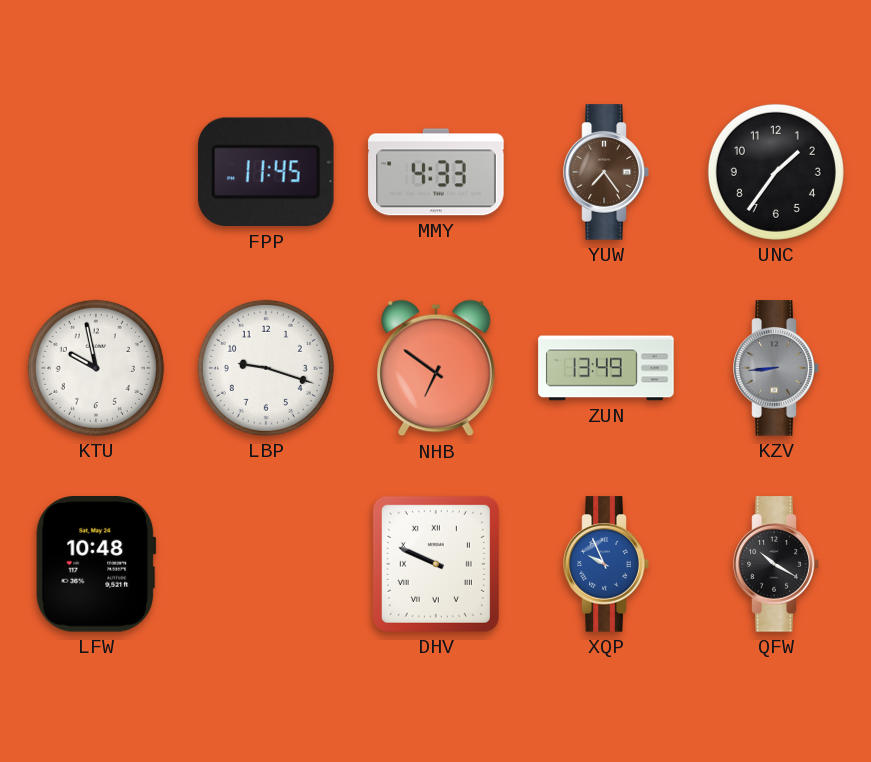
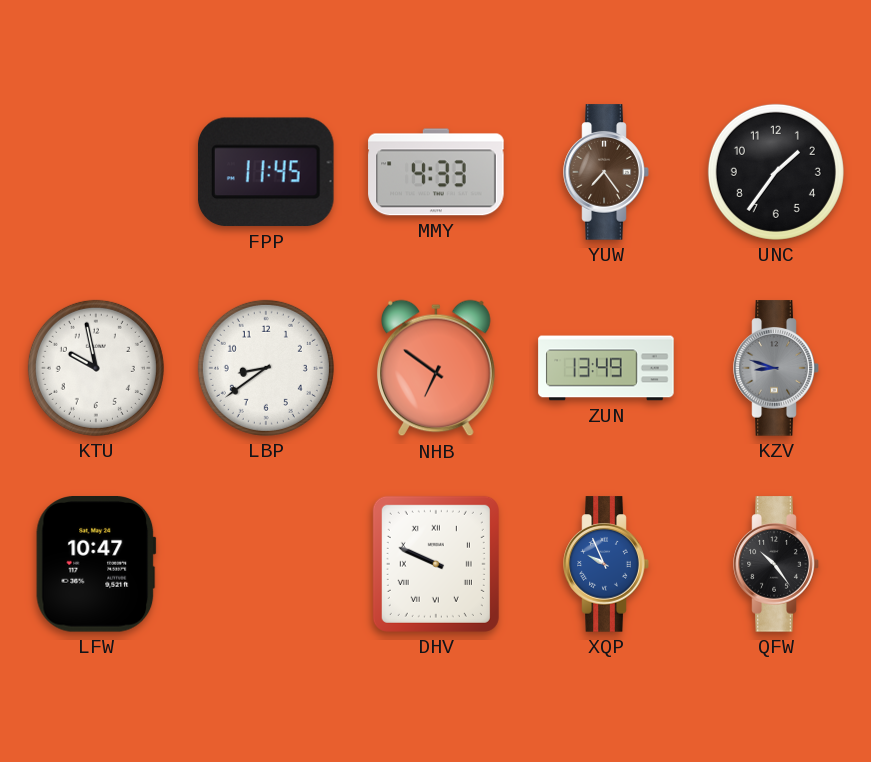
LBP: 9:18 -> 8:39 (266, 368)
KZV: 8:44 -> 8:48 (776, 368)
LFW: 10:48 -> 10:47 (96, 565)
QFW: 10:20 -> 10:24 (776, 564)
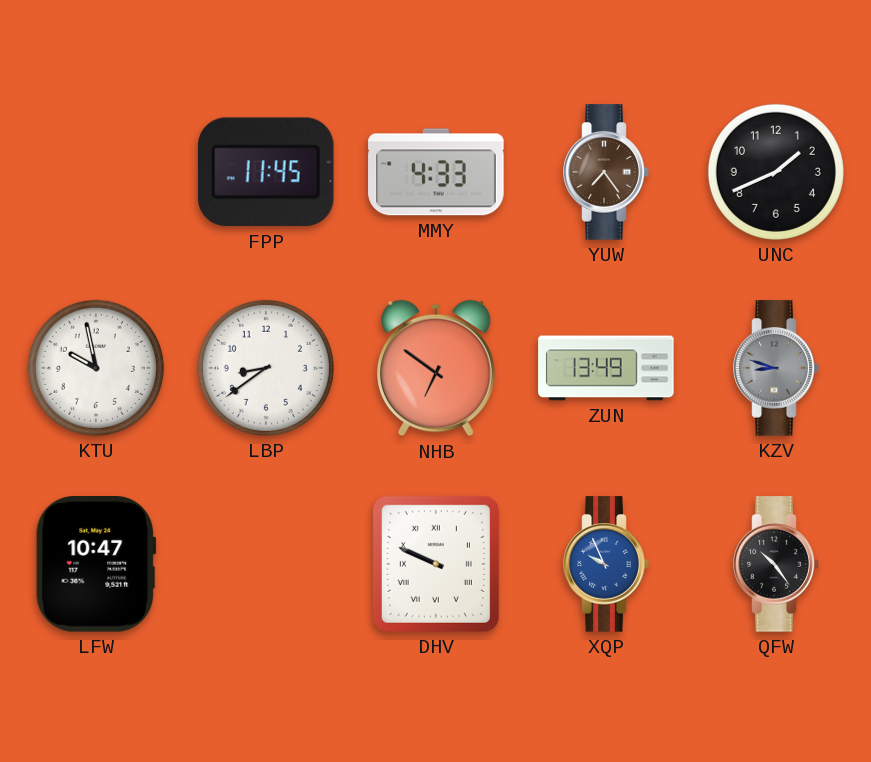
UNC: 1:36 -> 1:41 (776, 172)
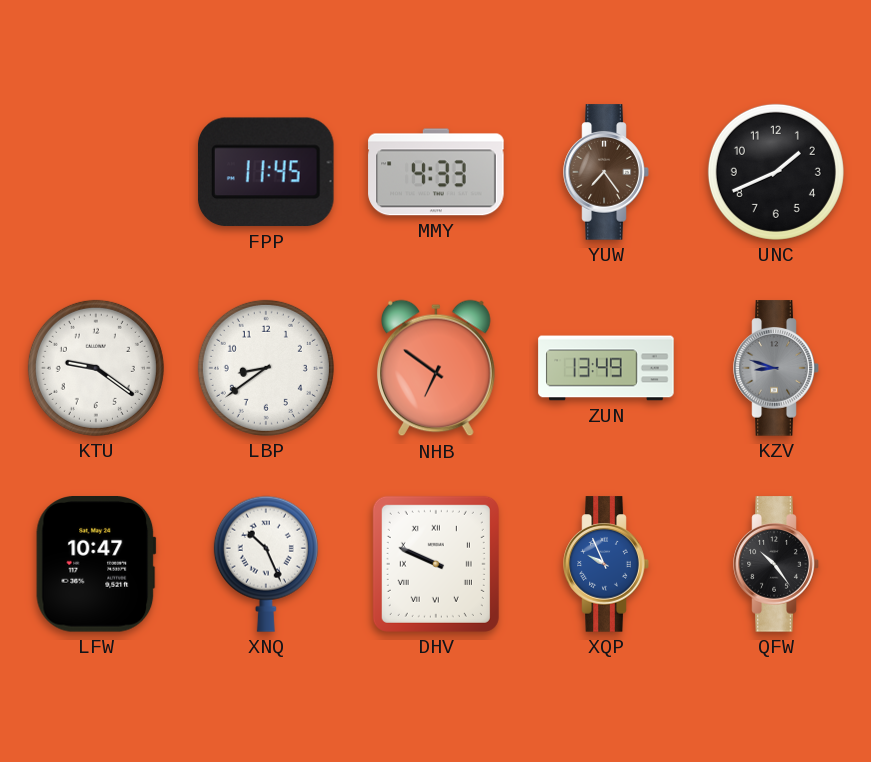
KTU: 9:58 -> 9:21 (96, 368)
XNQ: none -> 10:26 (266, 564)
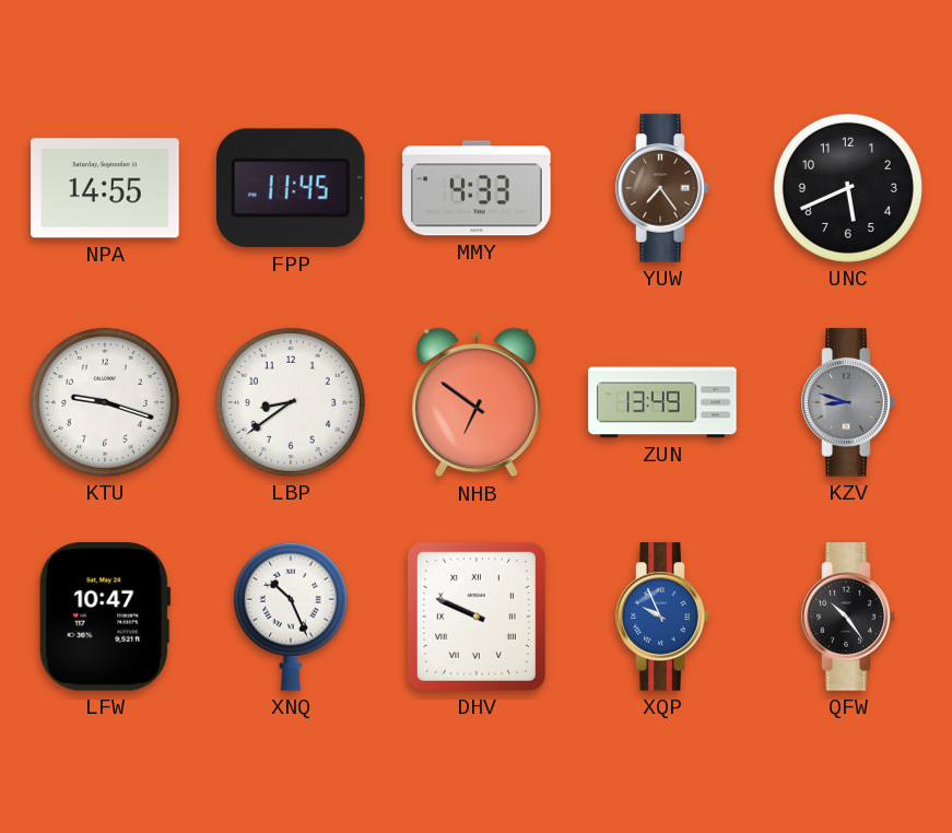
NPA: none -> 14:55 (105, 188)
UNC: 1:41 -> 5:41 (848, 188)
KTU: 9:21 -> 9:18 (105, 402)
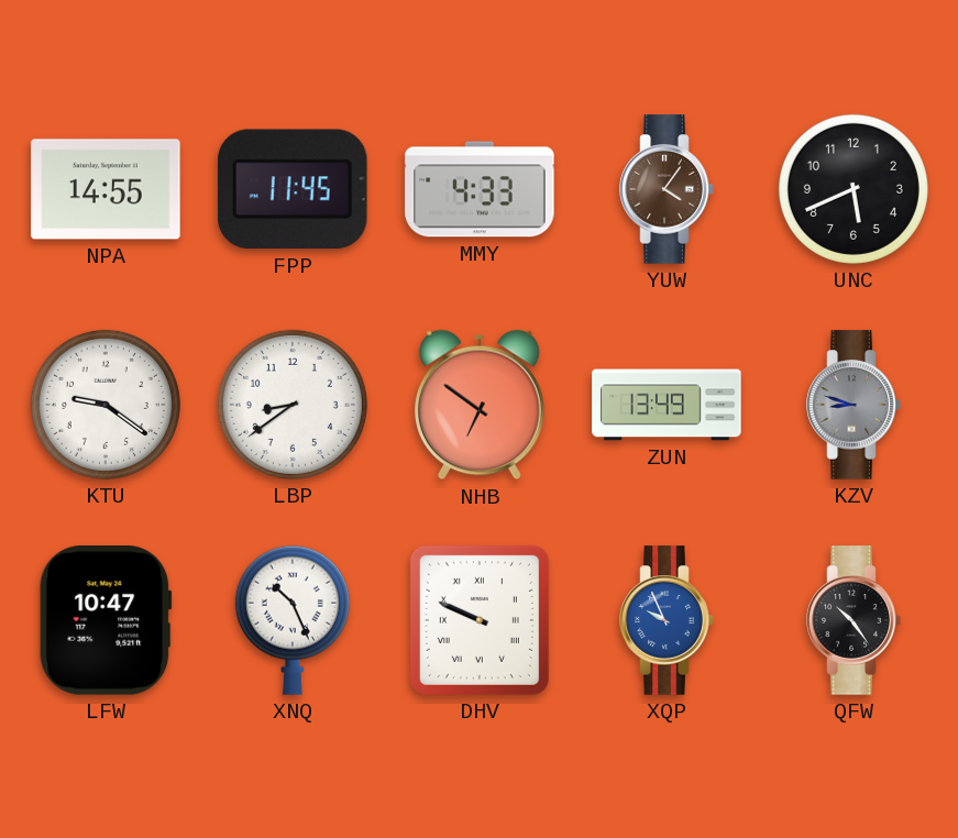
YUW: 7:24 -> 4:06 (667, 189)
KTU: 9:18 -> 9:21 (106, 405)
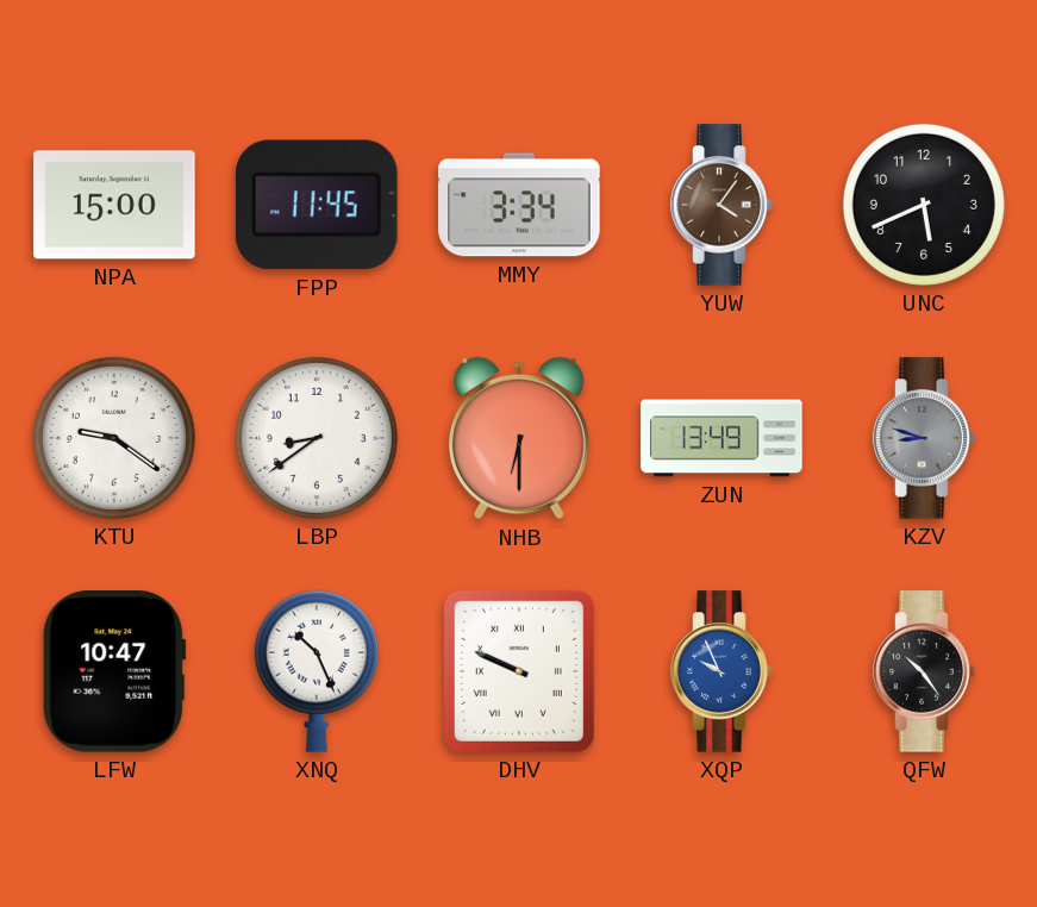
NPA: 14:55 -> 15:00 (114, 205)
MMY: 4:33 -> 3:34 (519, 205)
NHB: 6:51 -> 6:30 (519, 438)
